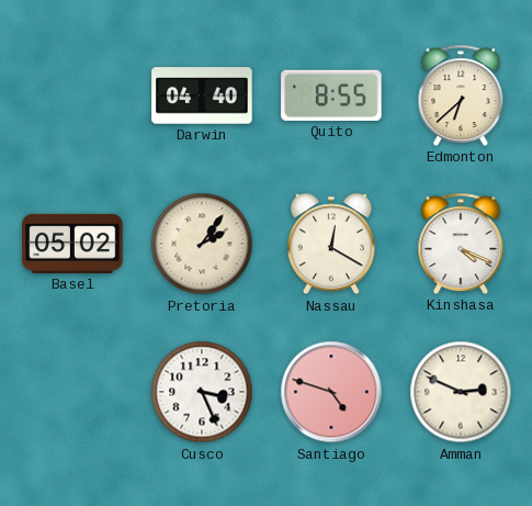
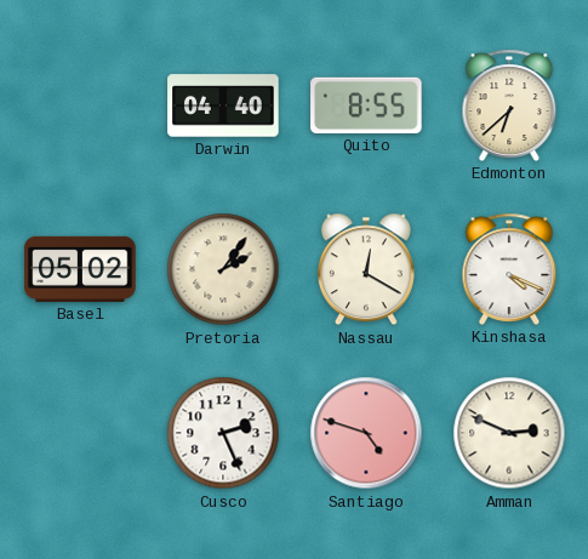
Cusco: 3:26 -> 2:26 (223, 433)
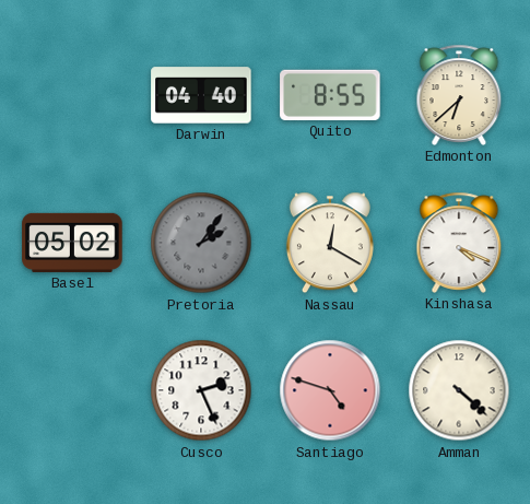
Pretoria dial: cream -> grey (201, 243)
Amman: 2:49 -> 4:22 (459, 390)
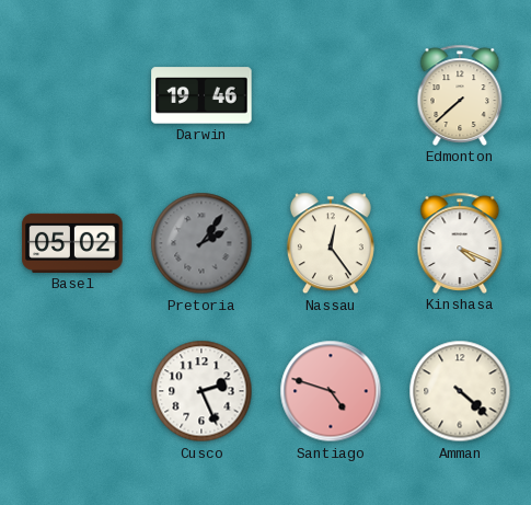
Darwin: 04:40 -> 19:46 (201, 95)
Quito: 8:55 -> none (330, 95)
Edmonton: 6:38 -> 7:38 (460, 95)
Nassau: 12:20 -> 12:24 (331, 243)
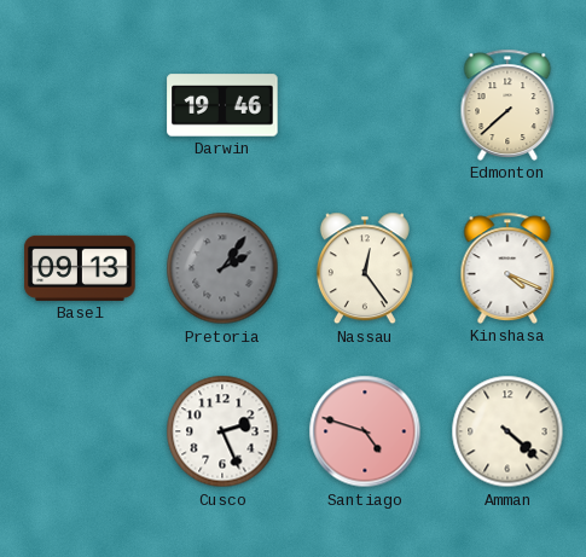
Basel: 05:02 -> 09:13 (80, 268)
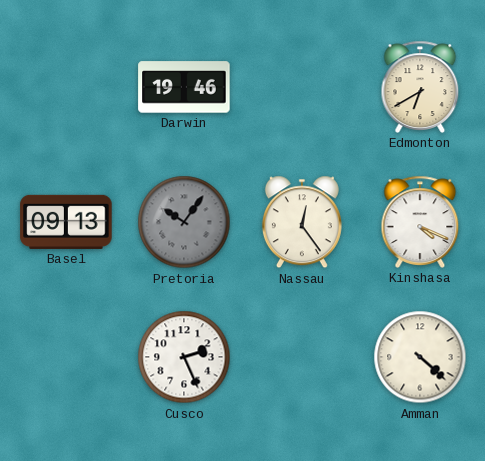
Edmonton: 7:38 -> 6:40 (420, 87)
Pretoria: 2:06 -> 10:06 (184, 222)
Santiago: 4:48 -> none (365, 431)
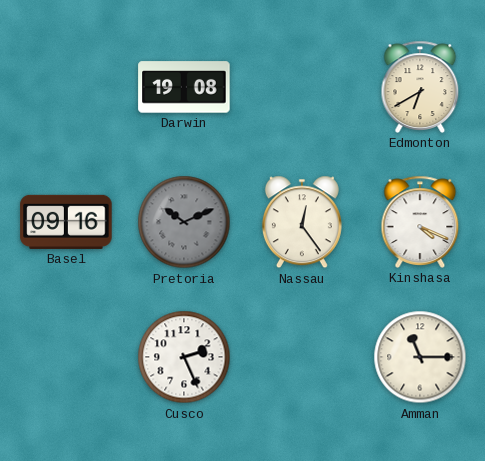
Darwin: 19:46 -> 19:08 (184, 87)
Basel: 09:13 -> 09:16 (66, 222)
Pretoria: 10:06 -> 10:11 (184, 222)
Amman: 4:22 -> 11:15 (420, 357)
